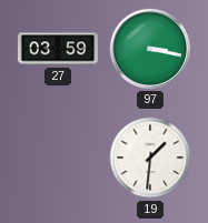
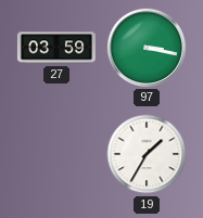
19: 1:31 -> 1:35 (147, 154)
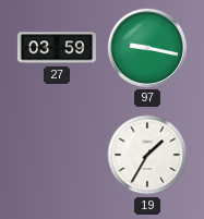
97: 3:17 -> 9:17 (147, 48)
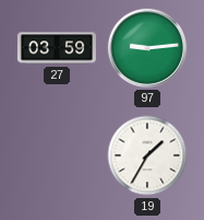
97: 9:17 -> 9:14 (147, 48)
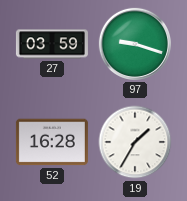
97: 9:14 -> 9:18 (135, 44)
52: none -> 16:28 (52, 142)
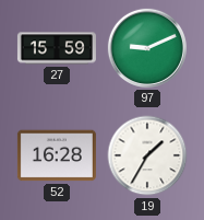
27: 03:59 -> 15:59 (57, 48)
97: 9:18 -> 9:11 (147, 48)
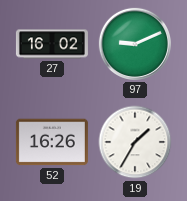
27: 15:59 -> 16:02 (52, 44)
52: 16:28 -> 16:26 (52, 142)
